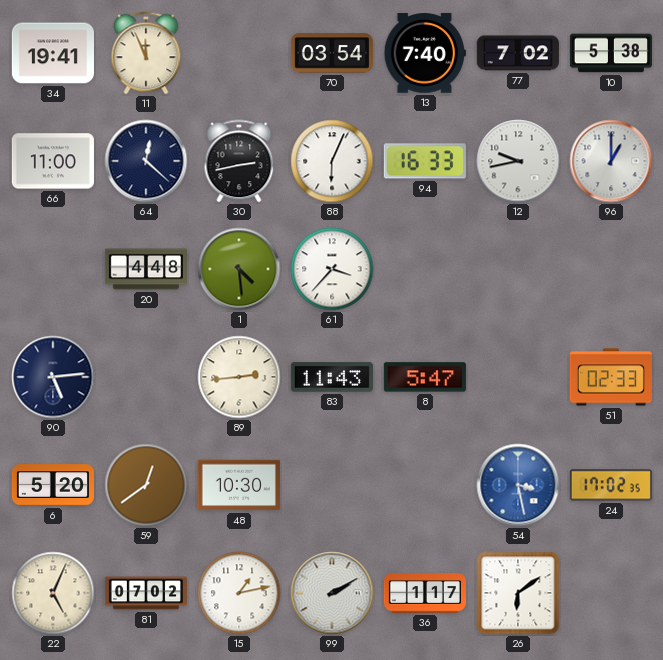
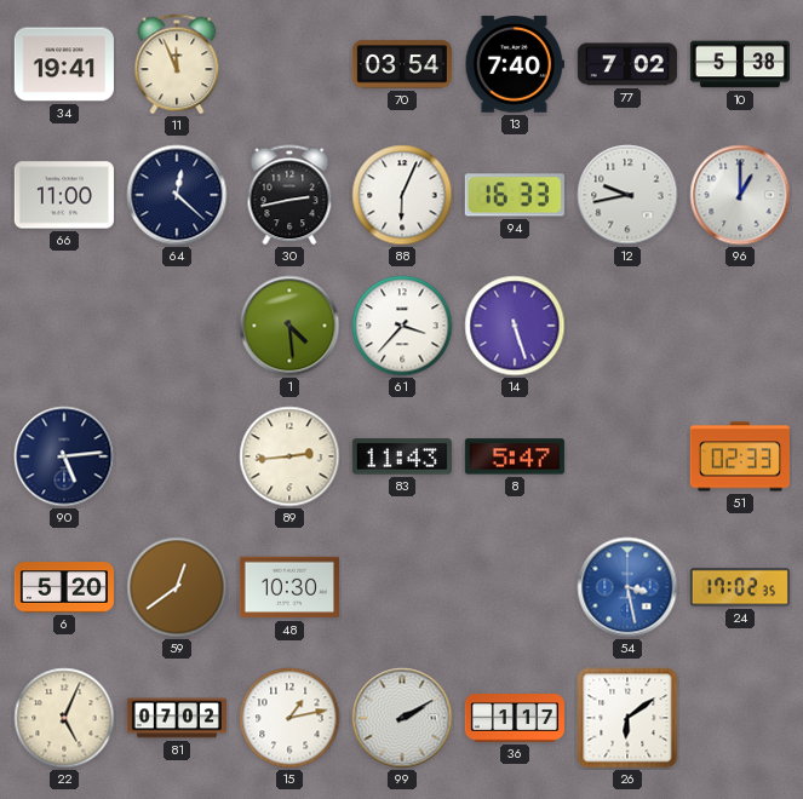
20: 4:48 -> none (145, 269)
14: none -> 5:27 (515, 326)
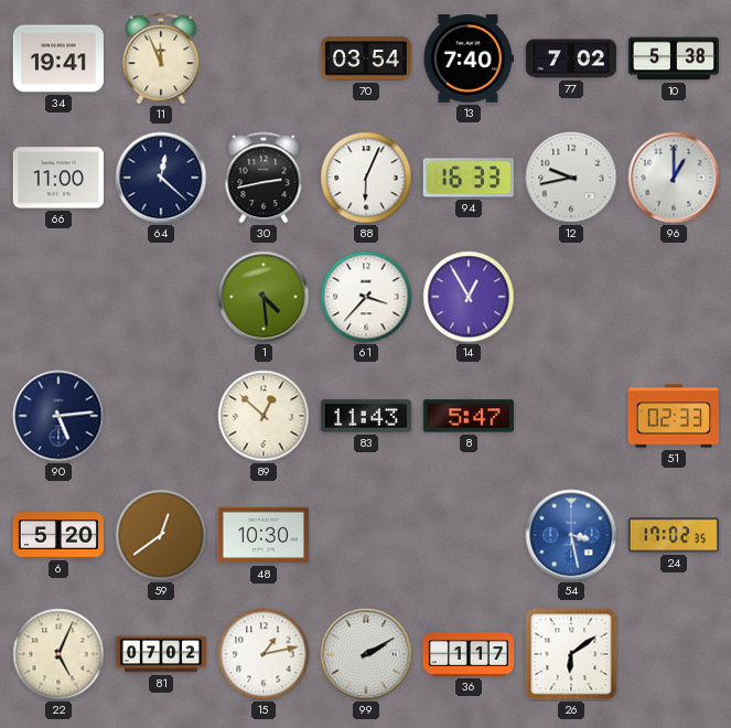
14: 5:27 -> 12:55 (469, 297)
89: 2:44 -> 12:52 (264, 416)
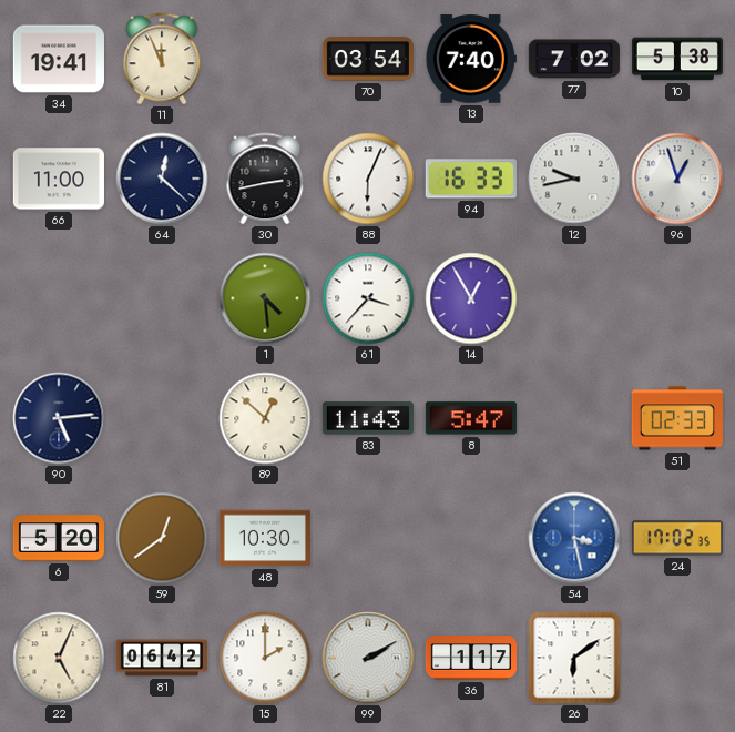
96: 1:00 -> 12:57 (677, 179)
81: 07:02 -> 06:42 (161, 658)
15: 1:13 -> 2:00 (265, 658)
